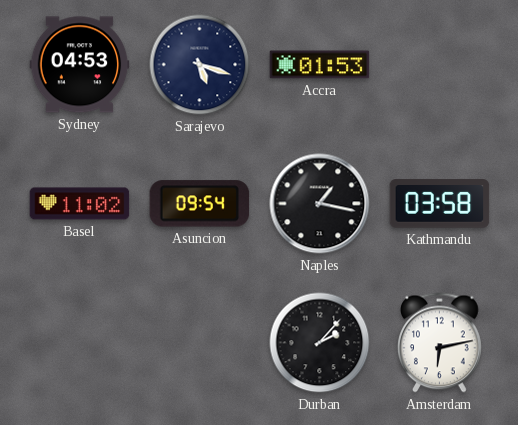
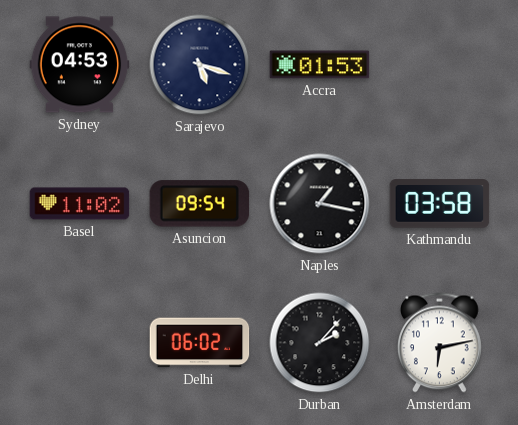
Delhi: none -> 06:02 (200, 343)
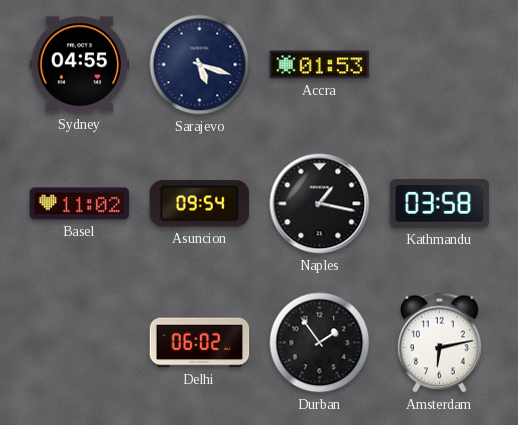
Sydney: 04:53 -> 04:55 (80, 65)
Durban: 2:07 -> 1:54 (320, 343)
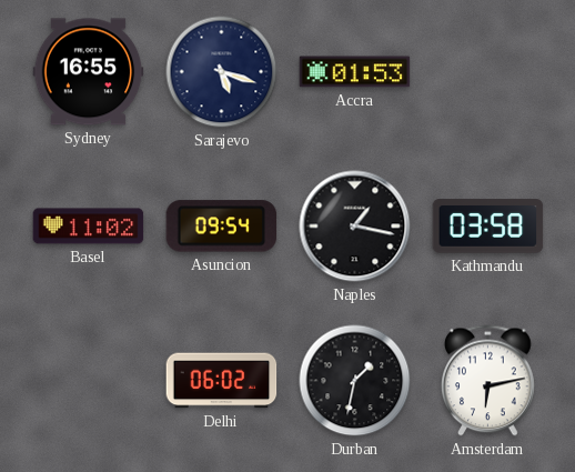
Sydney: 04:55 -> 16:55 (89, 72)
Durban: 1:54 -> 1:32 (355, 381)
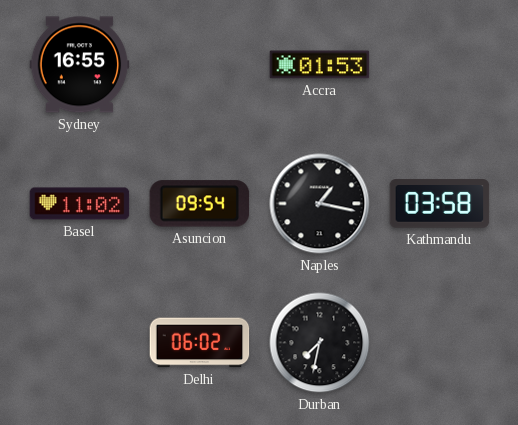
Sarajevo: 5:18 -> none (222, 72)
Durban: 1:32 -> 7:32 (320, 343)
Amsterdam: 6:13 -> none (488, 381)
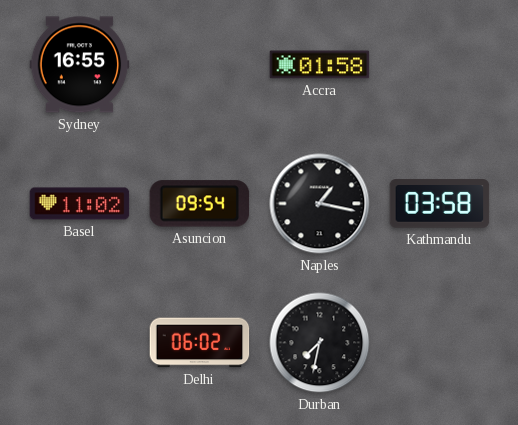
Accra: 01:53 -> 01:58 (320, 65)
